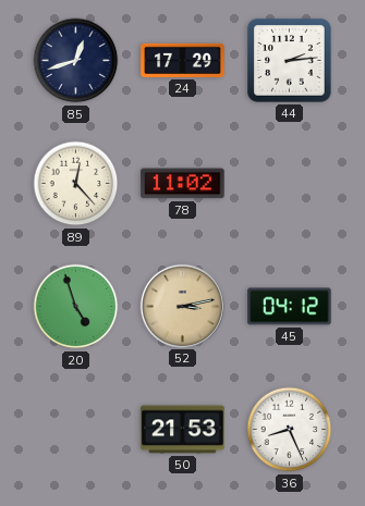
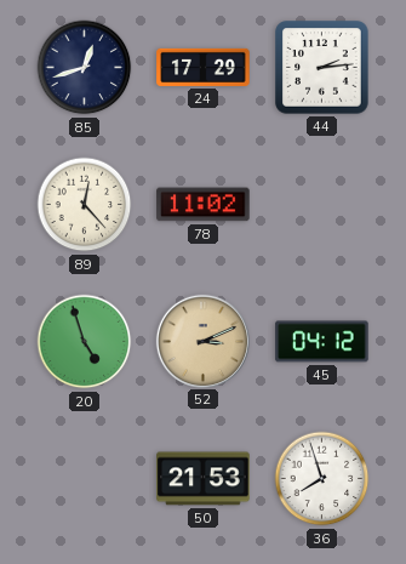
52: 3:13 -> 3:11 (202, 341)
36: 8:26 -> 7:57 (322, 479)
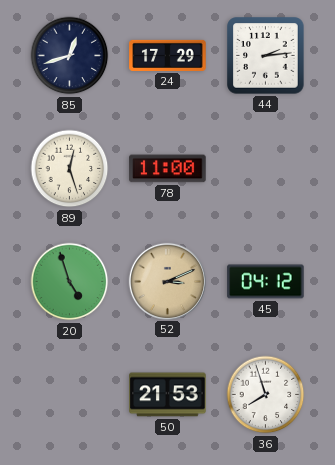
89: 12:23 -> 12:27 (70, 169)
78: 11:02 -> 11:00 (168, 169)
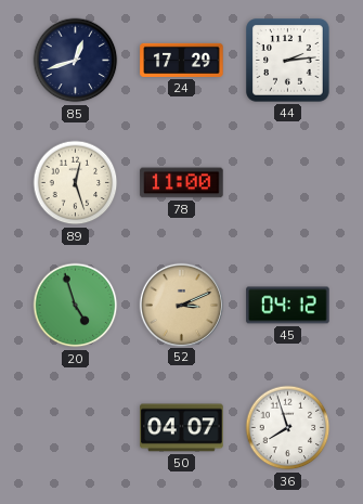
50: 21:53 -> 04:07 (182, 428)
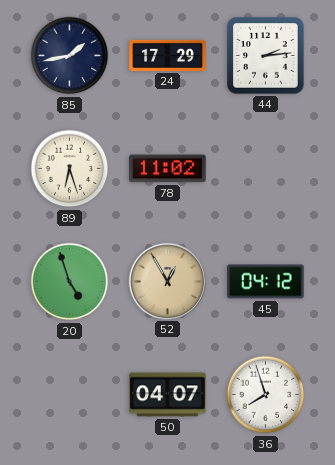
85: 12:42 -> 1:43 (70, 56)
89: 12:27 -> 6:27 (70, 169)
78: 11:00 -> 11:02 (168, 169)
52: 3:11 -> 12:55 (167, 281)
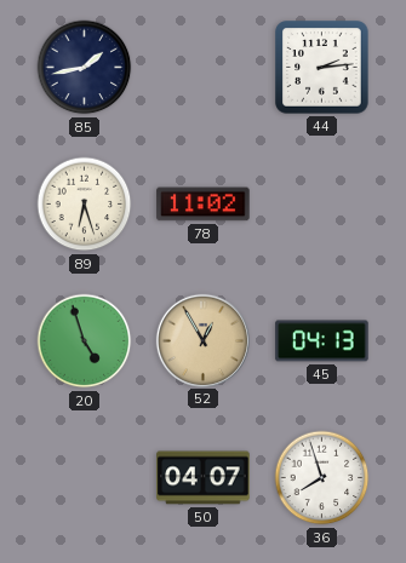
24: 17:29 -> none (168, 55)
45: 04:12 -> 04:13 (322, 341)
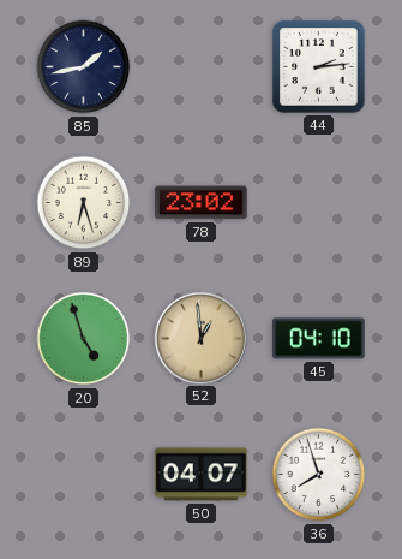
78: 11:02 -> 23:02 (202, 203)
52: 12:55 -> 12:59 (200, 338)
45: 04:13 -> 04:10 (319, 339)
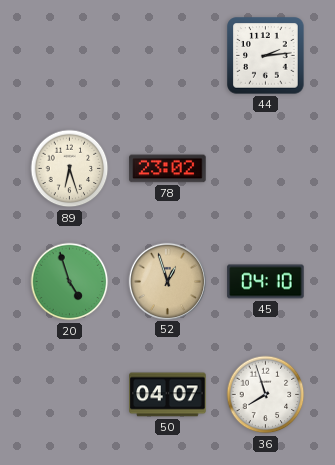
85: 1:43 -> none (84, 67)
52: 12:59 -> 12:57 (167, 281)
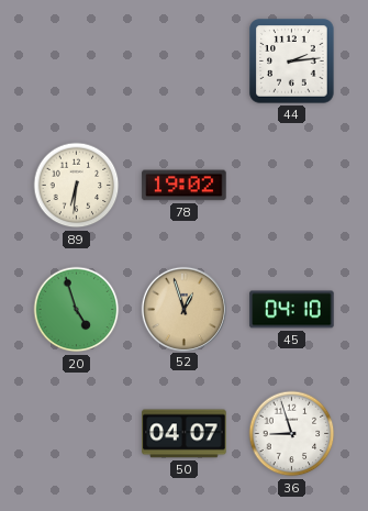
89: 6:27 -> 6:31 (77, 186)
78: 23:02 -> 19:02 (185, 186)
36: 7:57 -> 8:57 (292, 434)
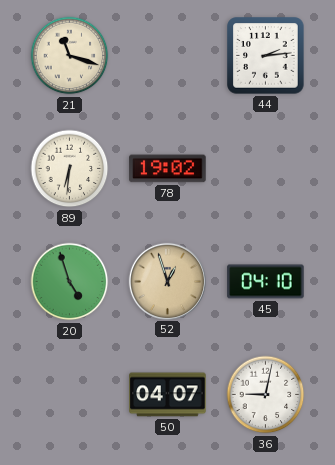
21: none -> 11:18 (70, 56)
36: 8:57 -> 9:02 (266, 395)
